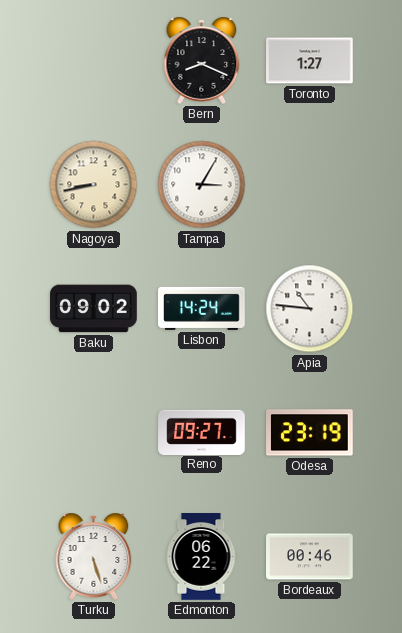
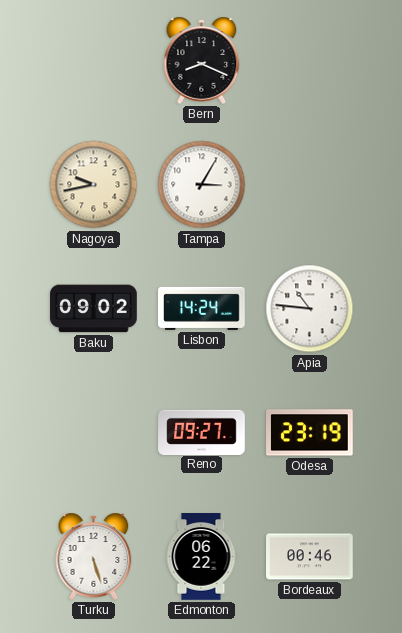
Toronto: 1:27 -> none (310, 61)
Nagoya: 8:43 -> 9:43 (94, 185)
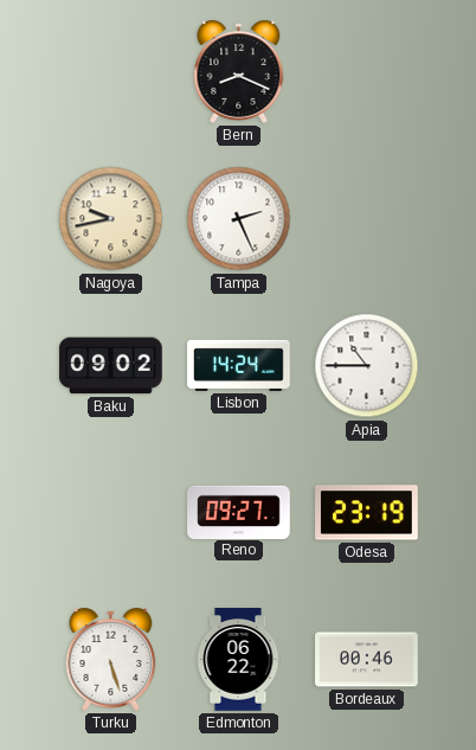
Tampa: 3:05 -> 2:26 (239, 219)
Apia: 10:46 -> 10:45 (367, 366)
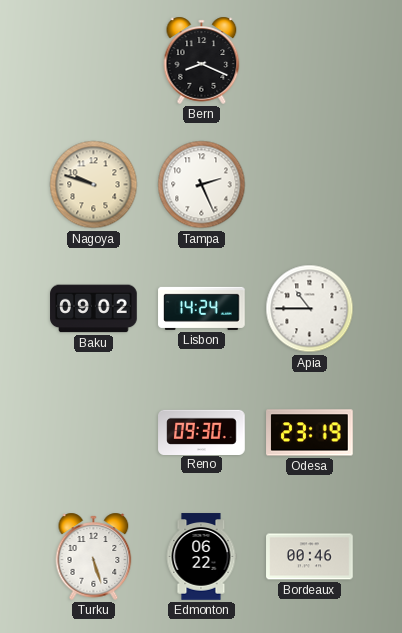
Nagoya: 9:43 -> 9:48 (94, 185)
Reno: 09:27 -> 09:30 (202, 432)
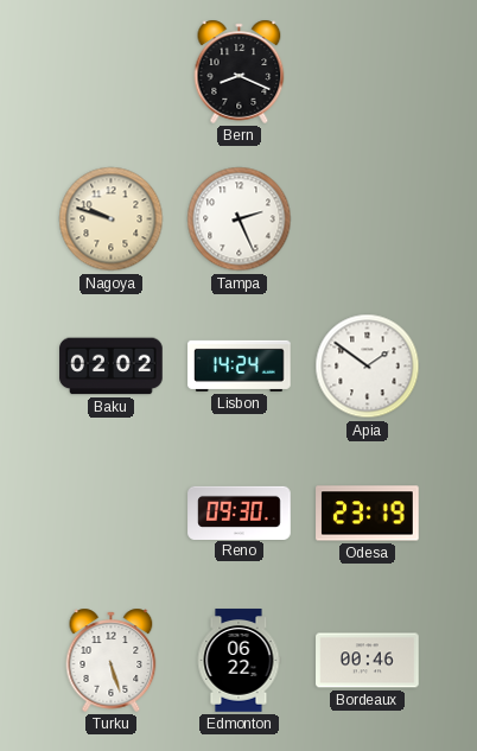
Baku: 09:02 -> 02:02 (112, 367)
Apia: 10:45 -> 1:51 (368, 367)
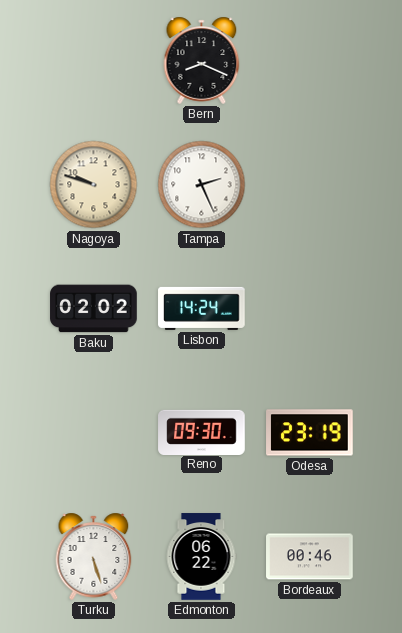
Apia: 1:51 -> none (368, 367)
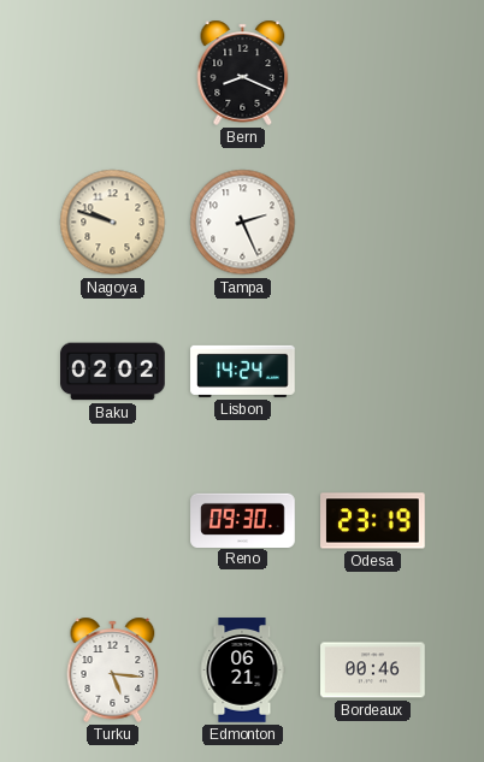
Turku: 5:27 -> 5:16 (113, 669)
Edmonton: 06:22 -> 06:21 (242, 671)
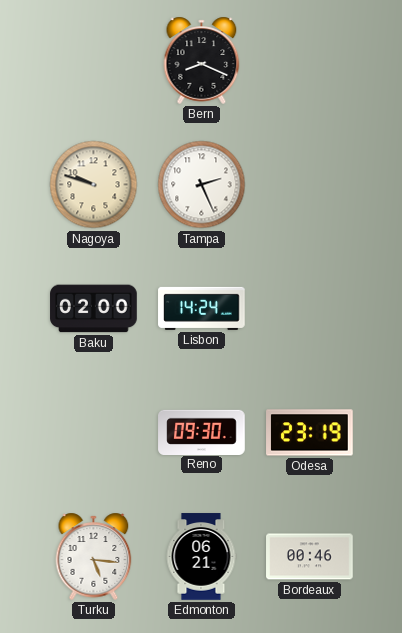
Baku: 02:02 -> 02:00 (94, 309)
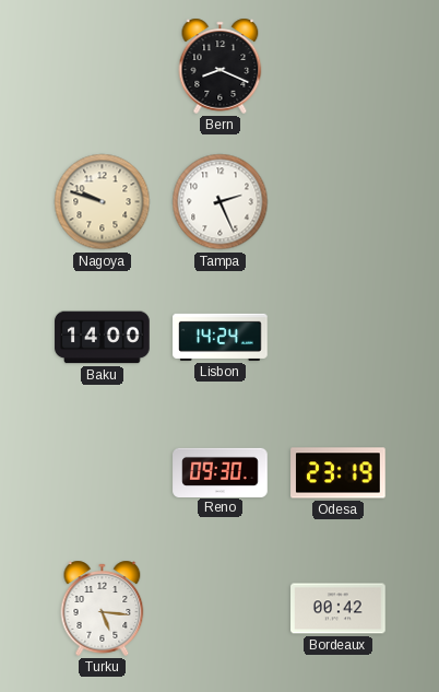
Baku: 02:00 -> 14:00 (103, 338)
Edmonton: 06:21 -> none (201, 557)
Bordeaux: 00:46 -> 00:42 (339, 609)
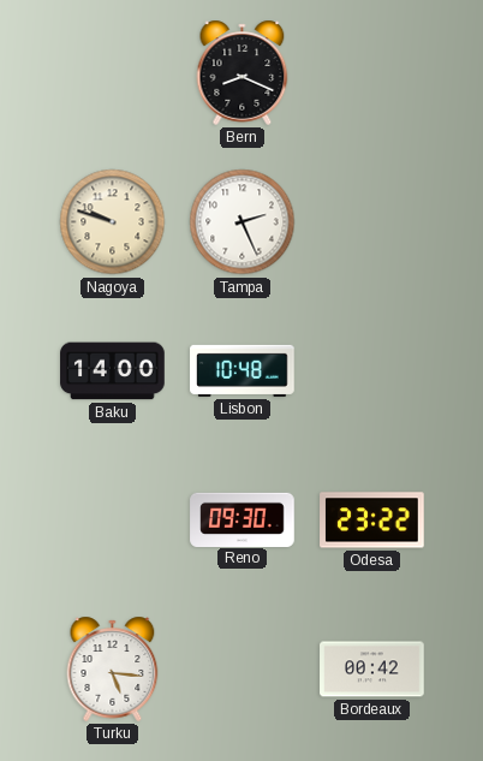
Lisbon: 14:24 -> 10:48 (243, 370)
Odesa: 23:19 -> 23:22 (372, 521)
